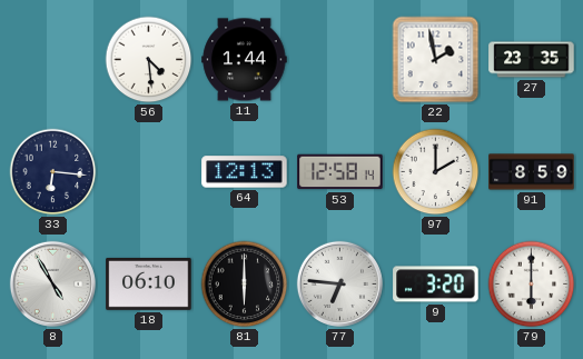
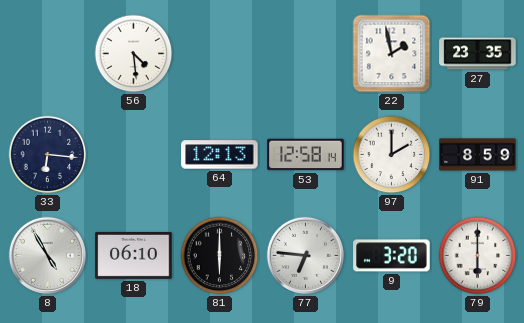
11: 1:44 -> none (245, 60)
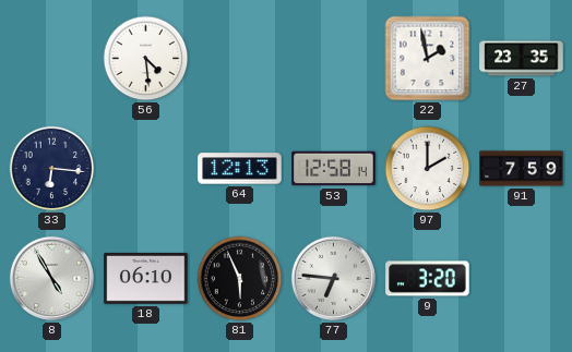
91: 8:59 -> 7:59 (522, 169)
81: 6:00 -> 5:56 (240, 279)
79: 6:00 -> none (478, 256)
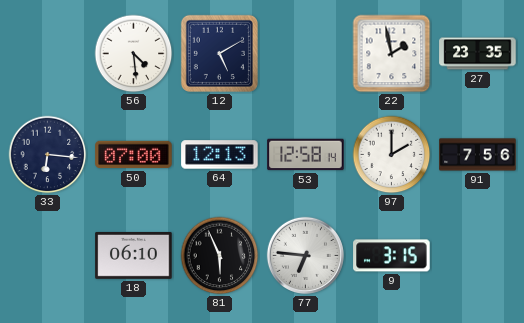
12: none -> 5:10 (219, 53)
50: none -> 07:00 (134, 155)
91: 7:59 -> 7:56 (478, 155)
8: 4:55 -> none (51, 278)
9: 3:20 -> 3:15 (392, 256)
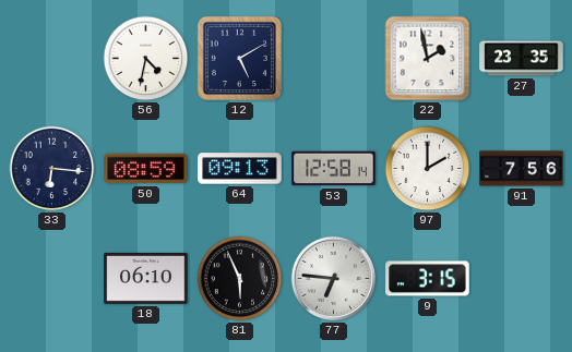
56: 4:29 -> 4:32 (146, 59)
50: 07:00 -> 08:59 (146, 169)
64: 12:13 -> 09:13 (240, 169)
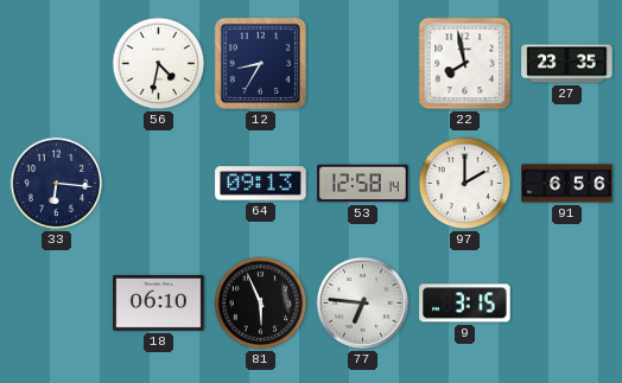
12: 5:10 -> 8:35 (260, 63)
22: 1:58 -> 7:58 (465, 64)
50: 08:59 -> none (146, 169)
91: 7:56 -> 6:56 (567, 184)
